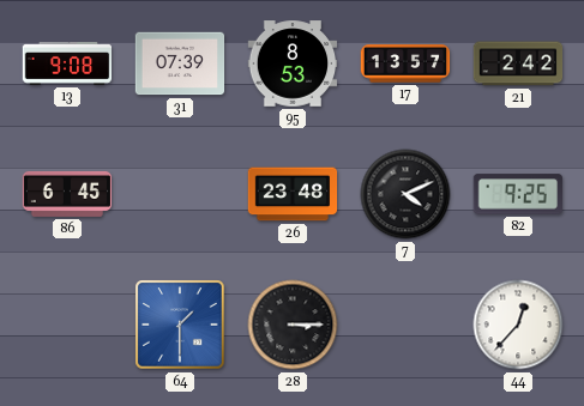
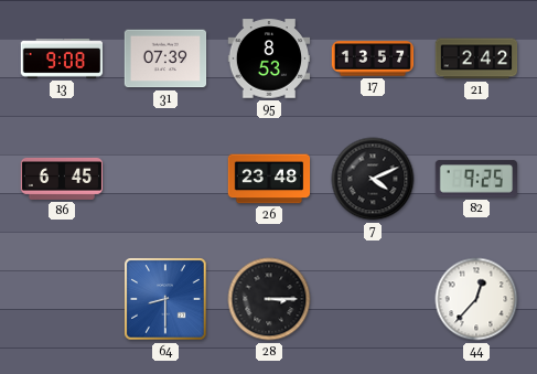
64: 1:30 -> 8:30 (165, 299)
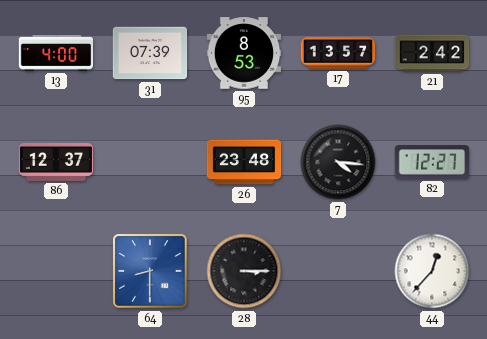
13: 9:08 -> 4:00 (56, 54)
86: 6:45 -> 12:37 (56, 162)
7: 4:11 -> 4:16 (338, 162)
82: 9:25 -> 12:27 (431, 162)
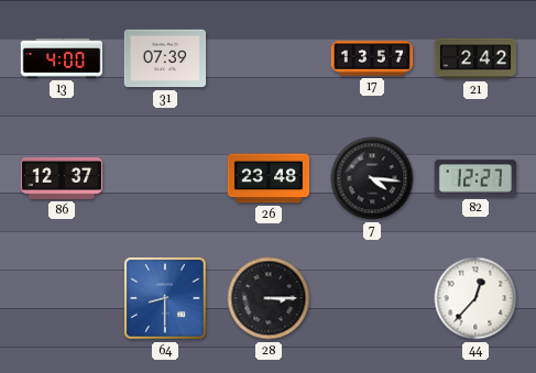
95: 8:53 -> none (244, 53)
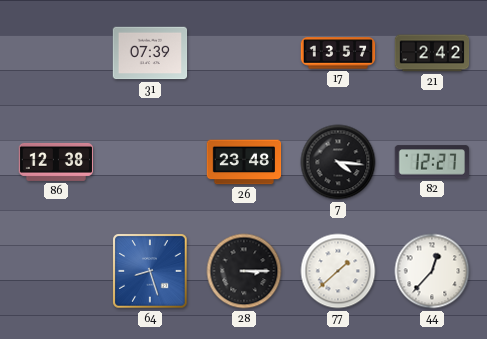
13: 4:00 -> none (62, 59)
86: 12:37 -> 12:38 (56, 162)
64: 8:30 -> 8:27 (150, 271)
77: none -> 1:38 (338, 271)
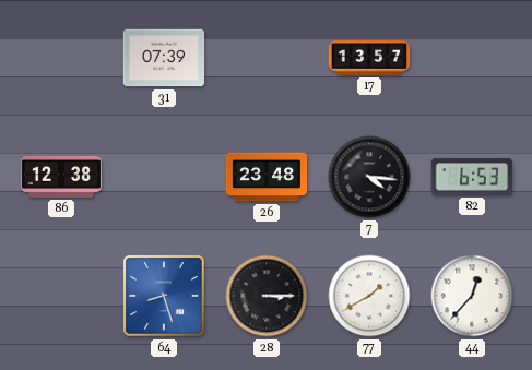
21: 2:42 -> none (432, 53)
82: 12:27 -> 6:53 (471, 177)
77: 1:38 -> 1:40 (369, 296)
